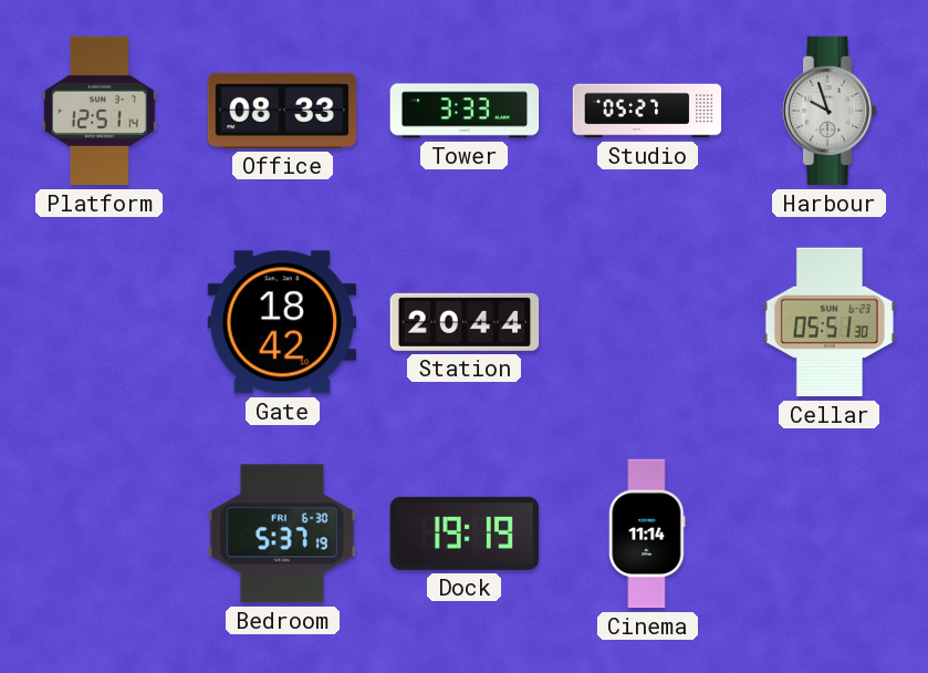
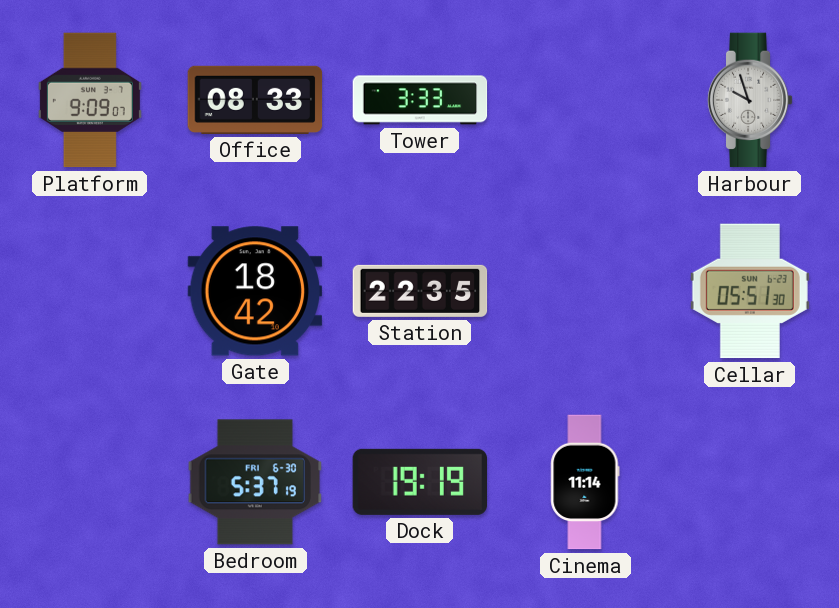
Platform: 12:51 -> 9:09 (90, 100)
Studio: 05:27 -> none (647, 111)
Station: 20:44 -> 22:35 (420, 291)
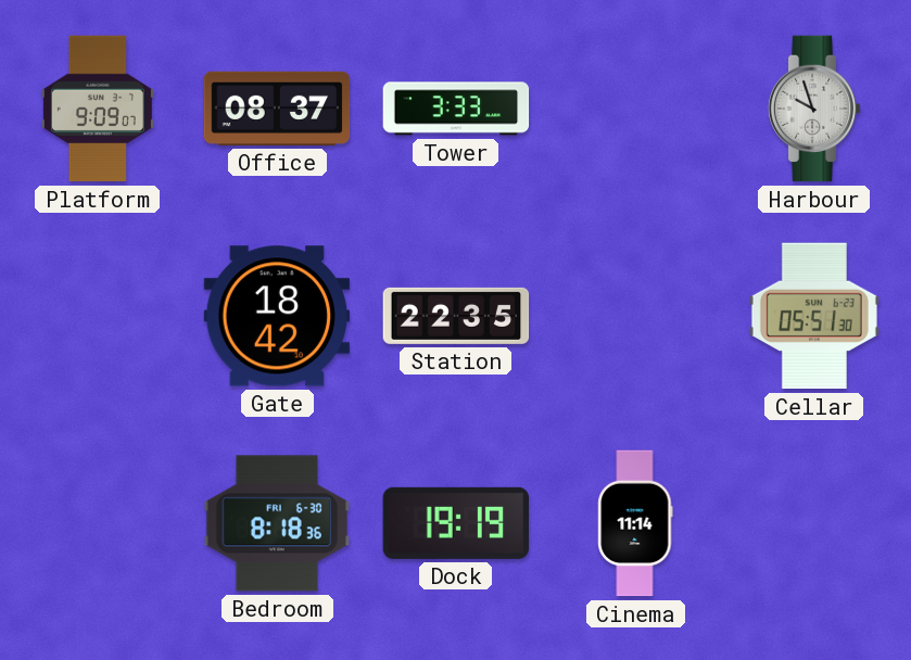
Office: 08:33 -> 08:37 (277, 109)
Bedroom: 5:37 -> 8:18 (277, 523)
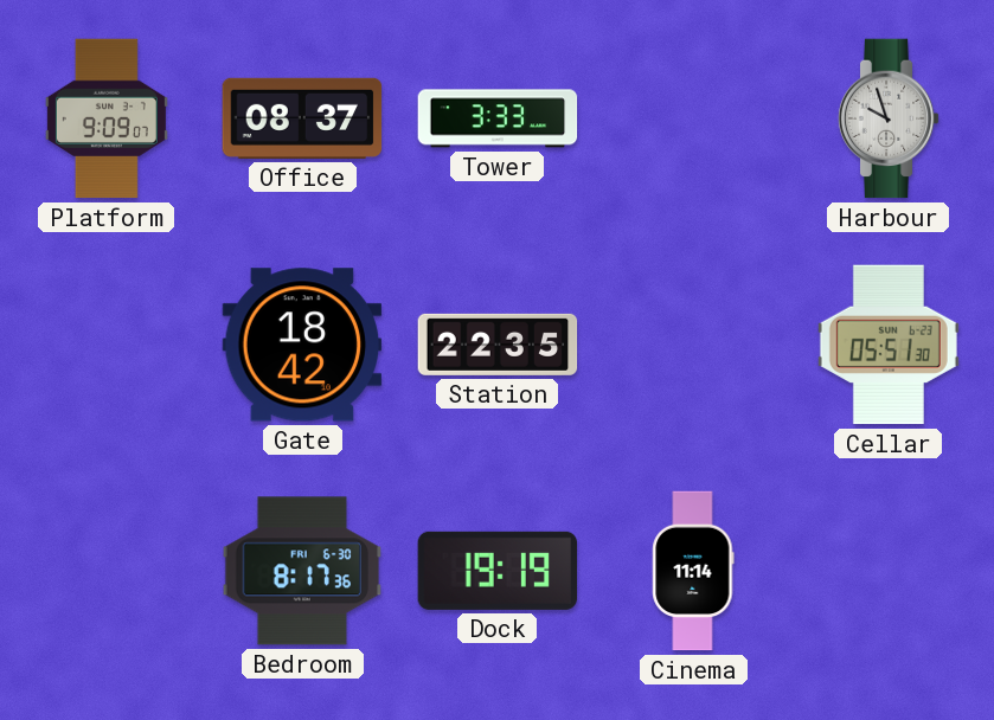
Bedroom: 8:18 -> 8:17 (302, 571)
